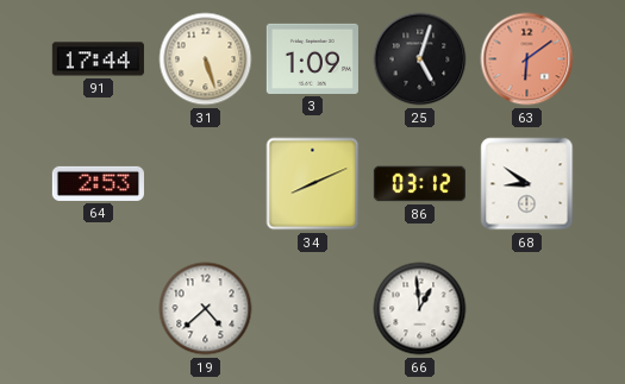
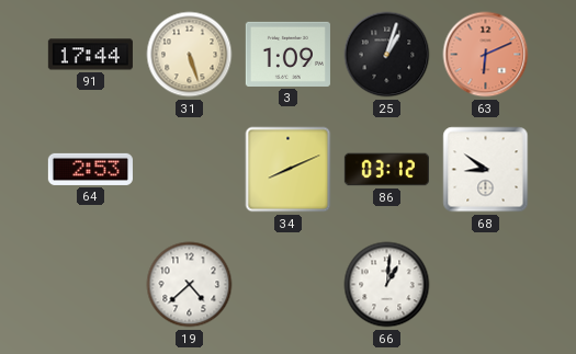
25: 5:03 -> 1:03 (387, 55)
63: 6:09 -> 6:11 (486, 55)
66: 12:59 -> 1:01 (387, 285)
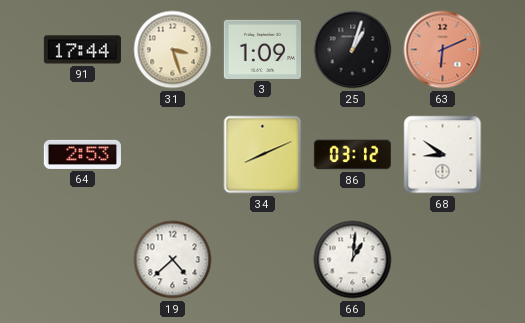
31: 5:27 -> 3:27 (173, 50)
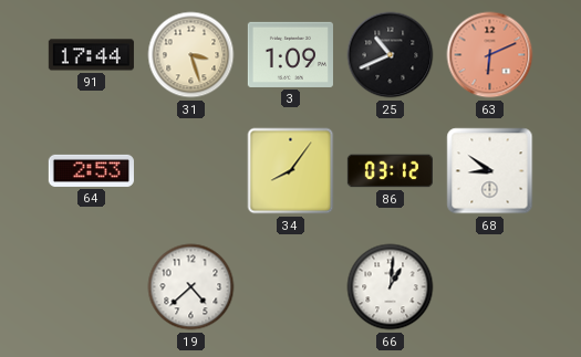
25: 1:03 -> 10:41 (391, 55)
34: 8:11 -> 8:06 (291, 171)
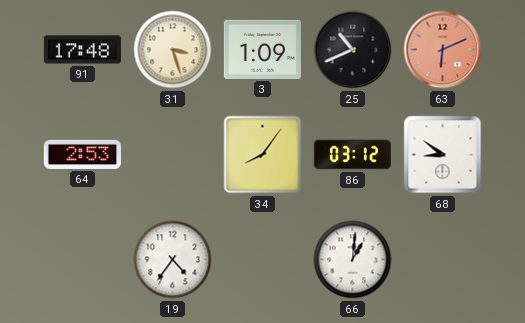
91: 17:44 -> 17:48 (82, 50)
19: 4:38 -> 4:36 (173, 260)
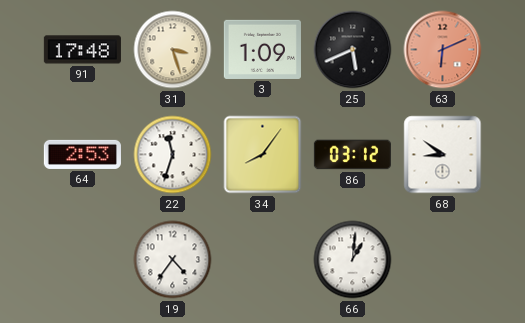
25: 10:41 -> 5:41 (353, 50)
22: none -> 11:33 (173, 155)
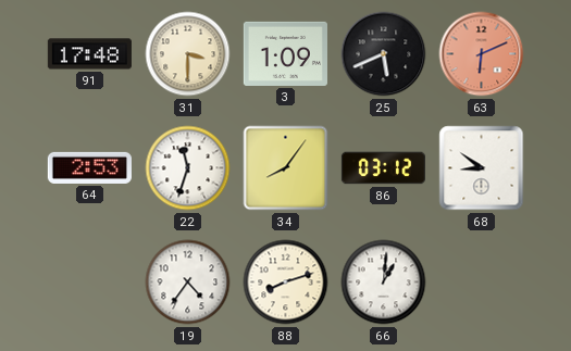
31: 3:27 -> 3:30 (188, 54)
88: none -> 8:12 (286, 283)
